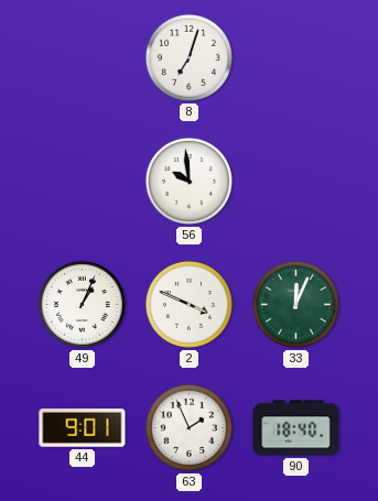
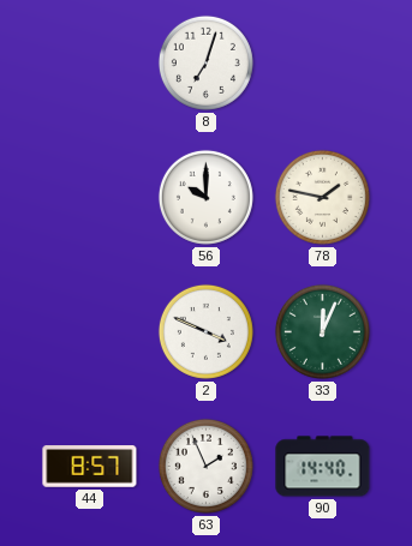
56: 9:59 -> 10:00 (205, 197)
78: none -> 1:47 (322, 197)
49: 1:04 -> none (82, 304)
44: 9:01 -> 8:57 (90, 467)
90: 18:40 -> 14:40 (323, 467)
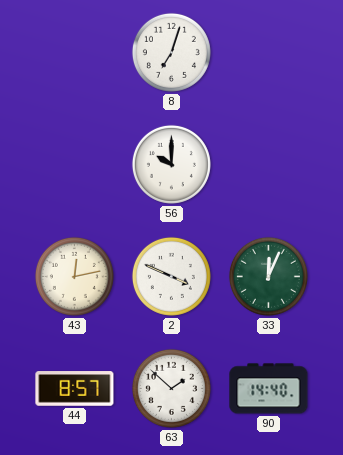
78: 1:47 -> none (322, 197)
43: none -> 12:13 (74, 276)
63: 1:56 -> 1:52 (171, 388)
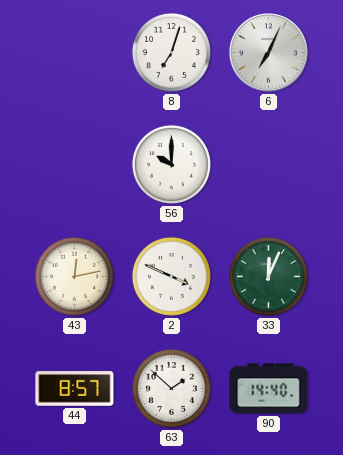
6: none -> 7:04 (269, 53)
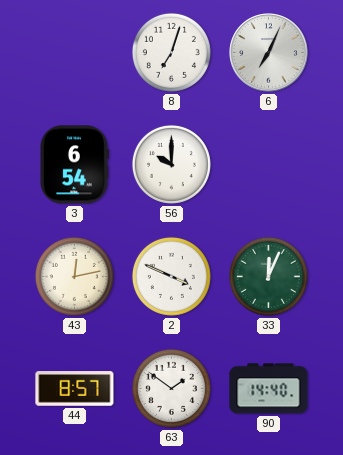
3: none -> 6:54 (74, 165)
63: 1:52 -> 1:51 (171, 388)
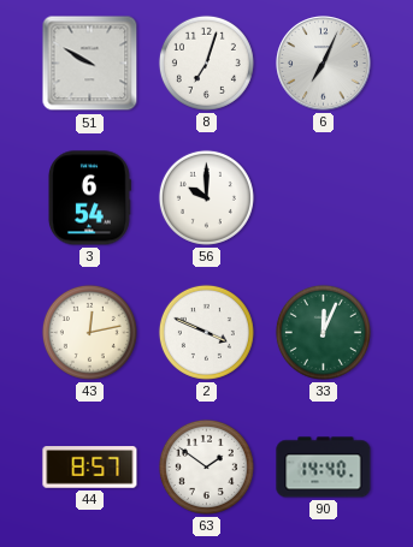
51: none -> 9:50 (90, 64)
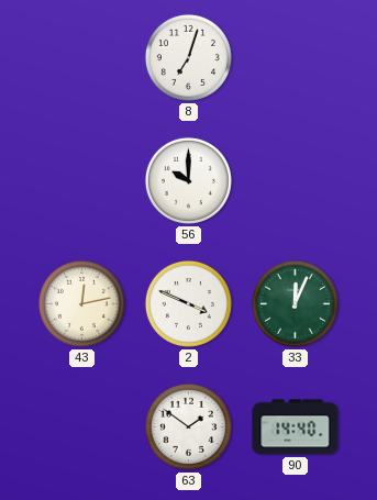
51: 9:50 -> none (90, 64)
6: 7:04 -> none (324, 64)
3: 6:54 -> none (89, 198)
44: 8:57 -> none (90, 468)
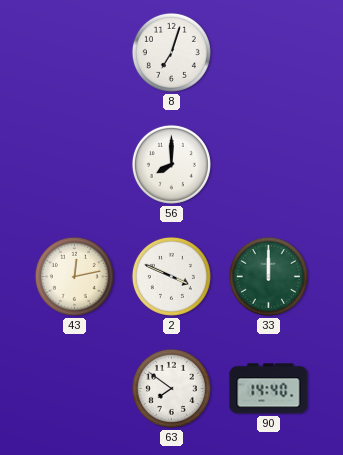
56: 10:00 -> 8:00 (171, 164)
33: 12:04 -> 12:00 (268, 276)
63: 1:51 -> 7:51 (171, 388)
